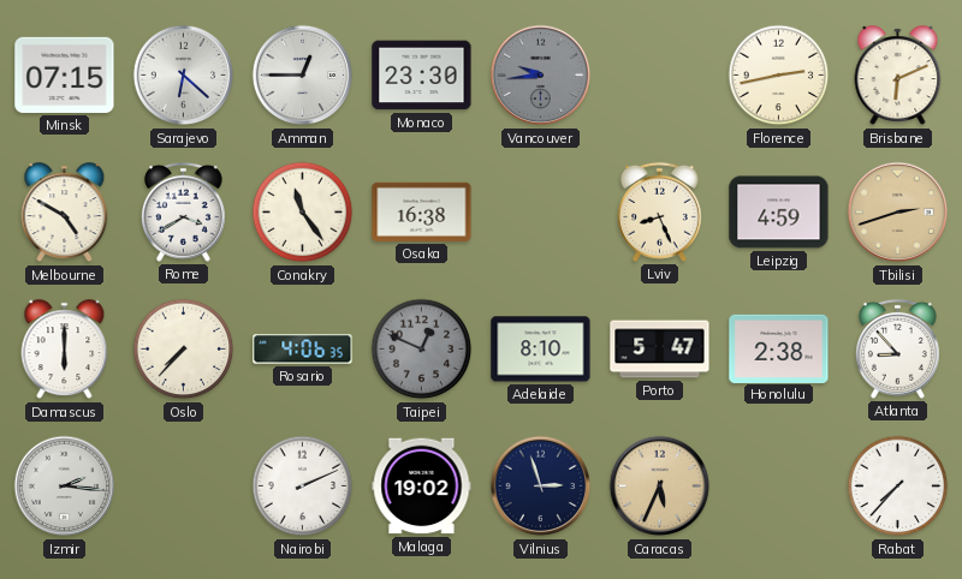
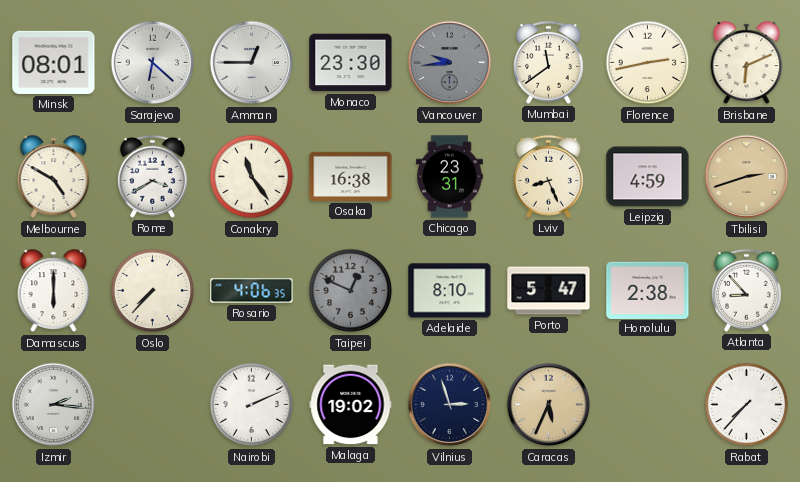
Minsk: 07:15 -> 08:01 (54, 62)
Mumbai: none -> 11:39 (548, 62)
Chicago: none -> 23:31 (449, 177)
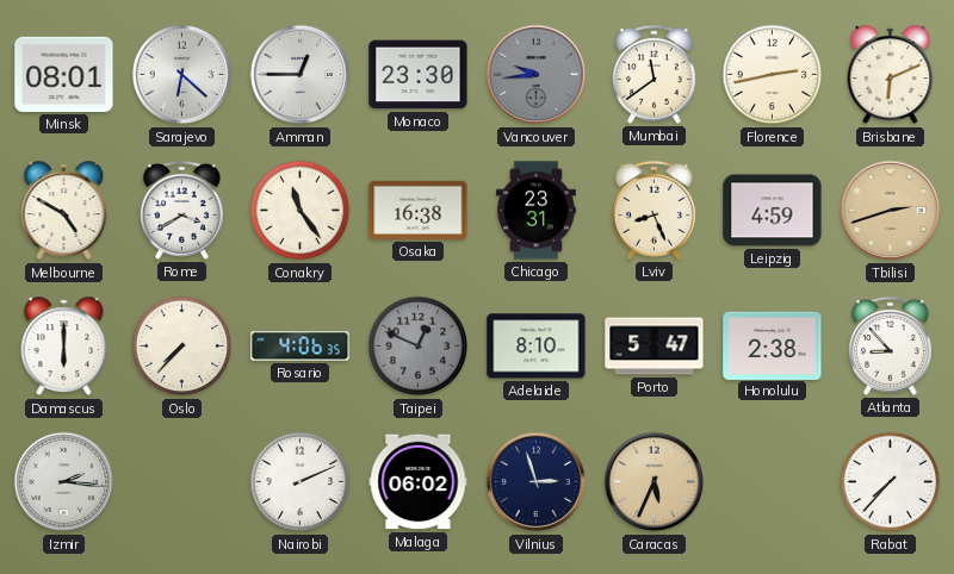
Malaga: 19:02 -> 06:02 (419, 482)
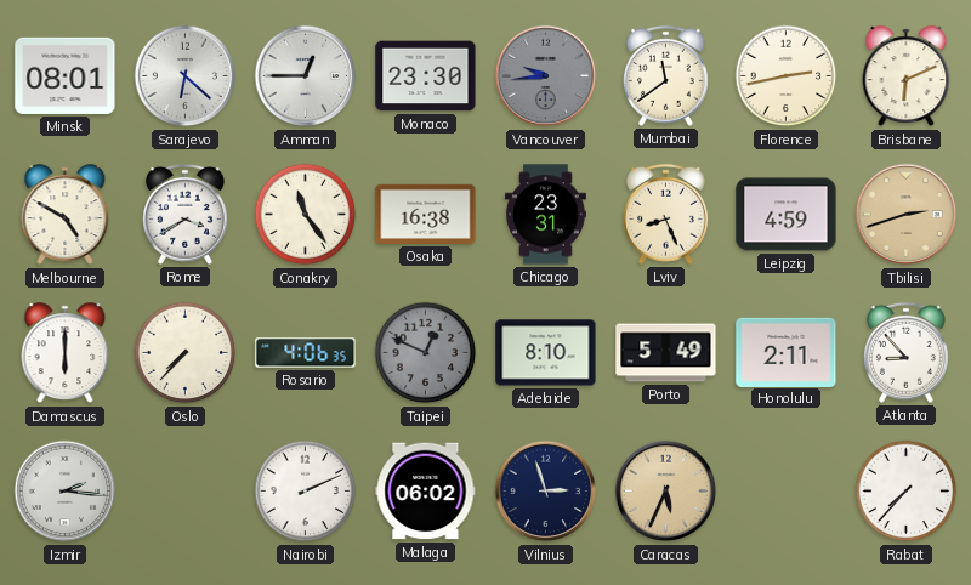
Porto: 5:47 -> 5:49 (666, 353)
Honolulu: 2:38 -> 2:11 (787, 352)
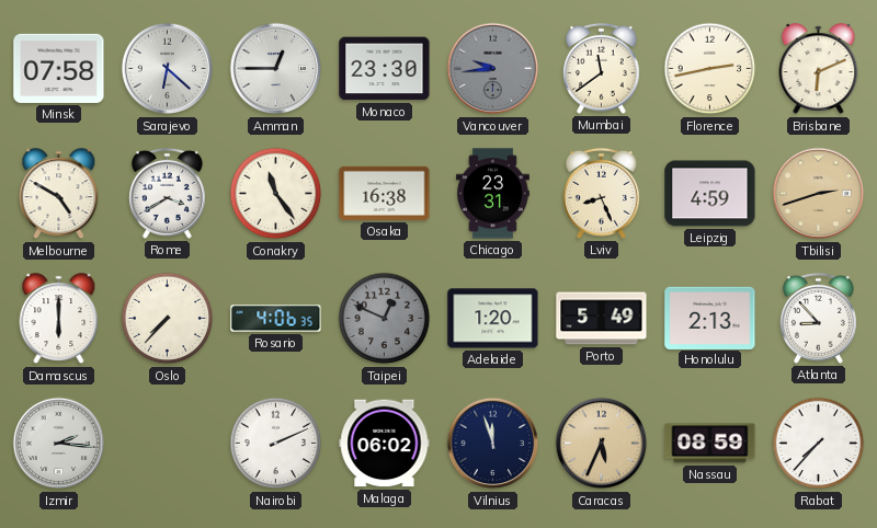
Minsk: 08:01 -> 07:58 (59, 68)
Adelaide: 8:10 -> 1:20 (493, 319)
Honolulu: 2:11 -> 2:13 (710, 318)
Vilnius: 2:57 -> 11:57 (493, 444)
Nassau: none -> 08:59 (710, 444)
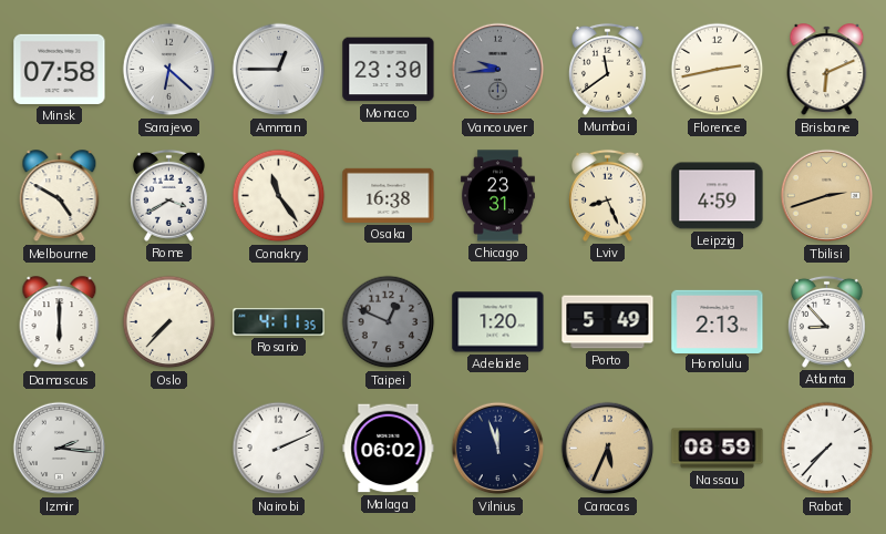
Rosario: 4:06 -> 4:11 (279, 322)
